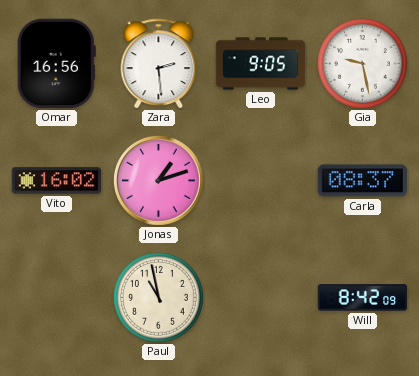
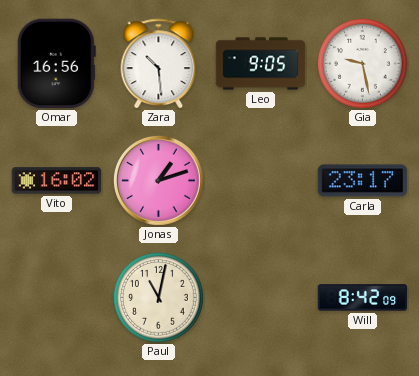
Zara: 2:29 -> 10:29 (159, 64)
Carla: 08:37 -> 23:17 (363, 181)
Paul: 10:58 -> 11:02 (158, 297)
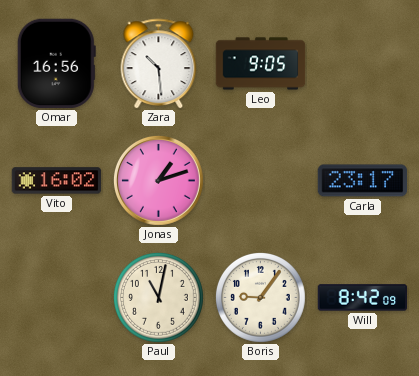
Gia: 9:28 -> none (362, 63)
Boris: none -> 9:06 (260, 297)
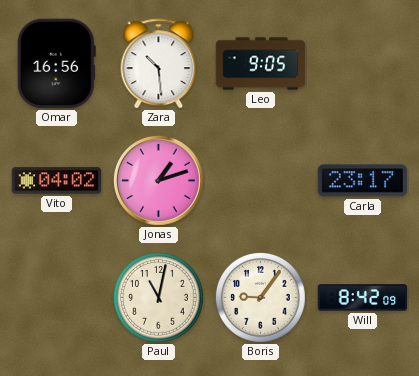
Vito: 16:02 -> 04:02 (57, 181)
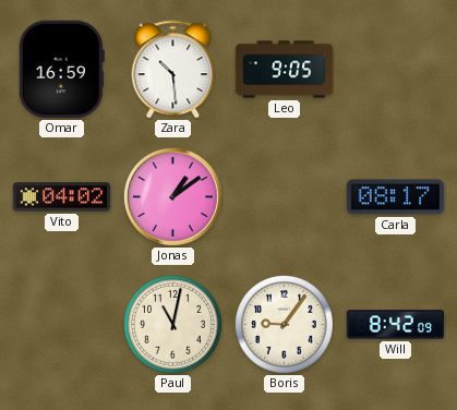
Omar: 16:56 -> 16:59 (61, 70)
Jonas: 1:12 -> 1:09 (172, 196)
Carla: 23:17 -> 08:17 (396, 197)
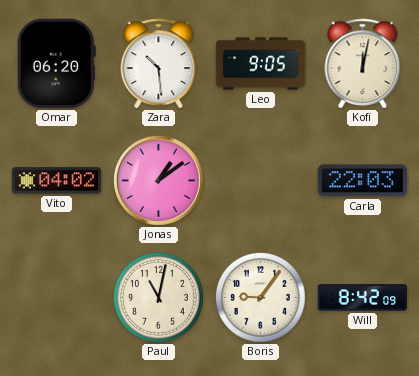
Omar: 16:59 -> 06:20 (56, 64)
Kofi: none -> 12:02 (363, 64)
Carla: 08:17 -> 22:03 (363, 181)
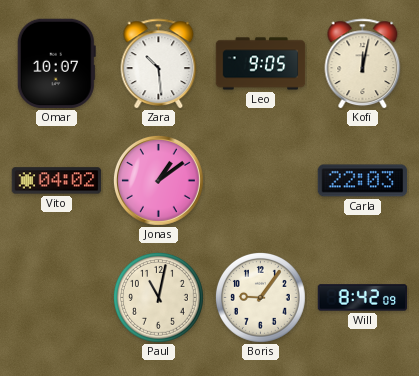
Omar: 06:20 -> 10:07 (56, 64)
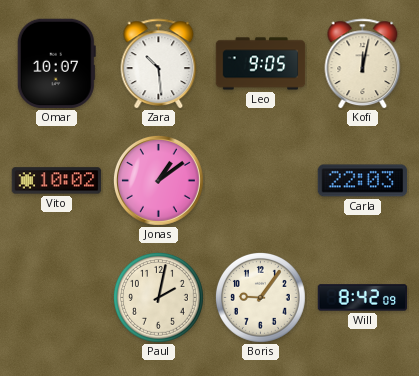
Vito: 04:02 -> 10:02 (57, 181)
Paul: 11:02 -> 2:02 (158, 297)
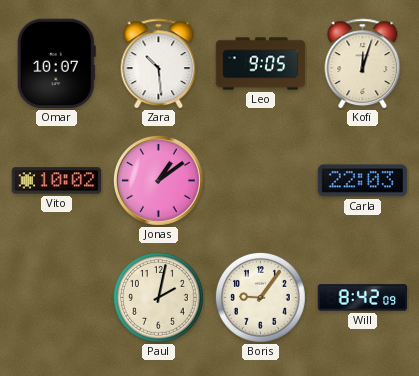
Kofi: 12:02 -> 12:03 (363, 64)
